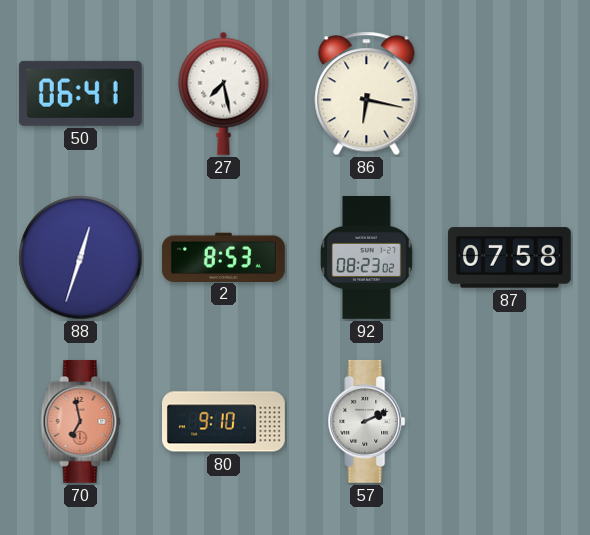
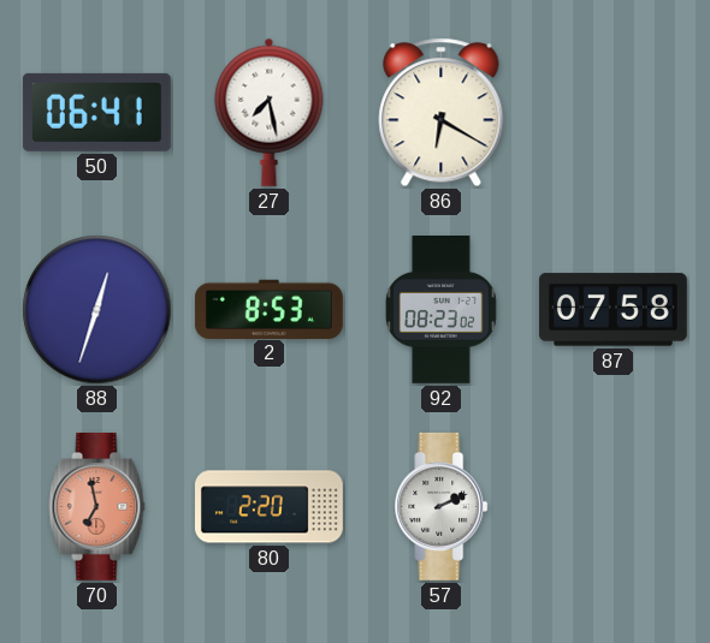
86: 6:17 -> 6:20 (442, 113)
80: 9:10 -> 2:20 (270, 507)
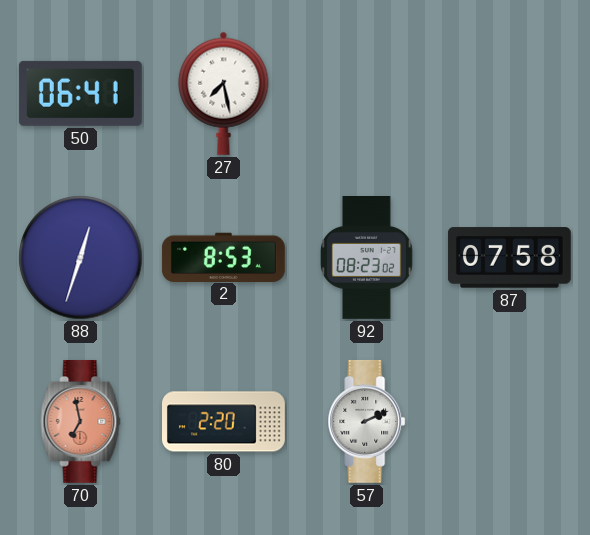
86: 6:20 -> none (442, 113)
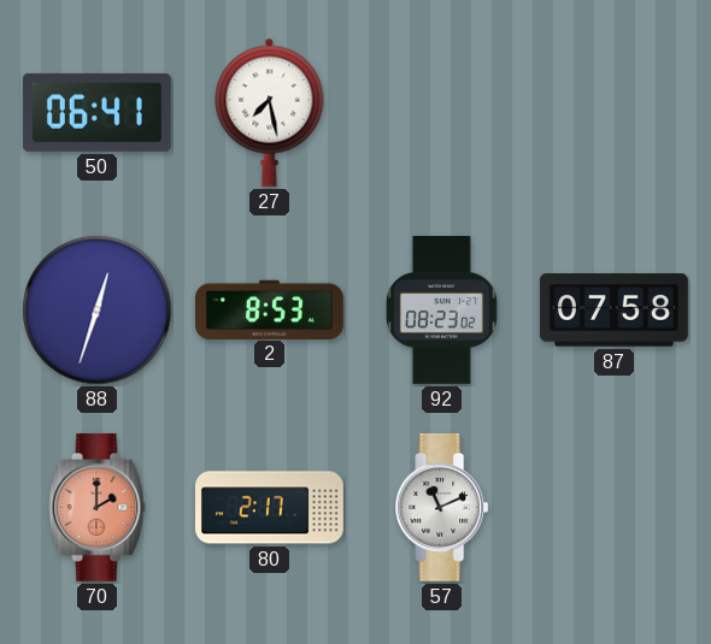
70: 6:58 -> 2:00 (98, 507)
80: 2:20 -> 2:17 (270, 508)
57: 2:11 -> 11:11 (442, 507)
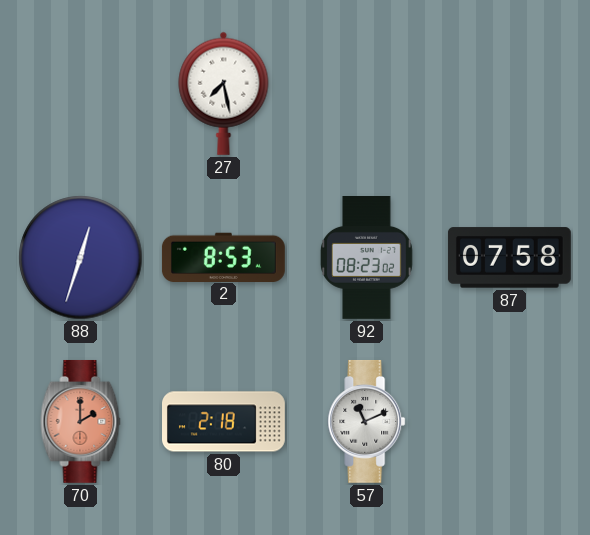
50: 06:41 -> none (96, 112)
80: 2:17 -> 2:18 (224, 422)
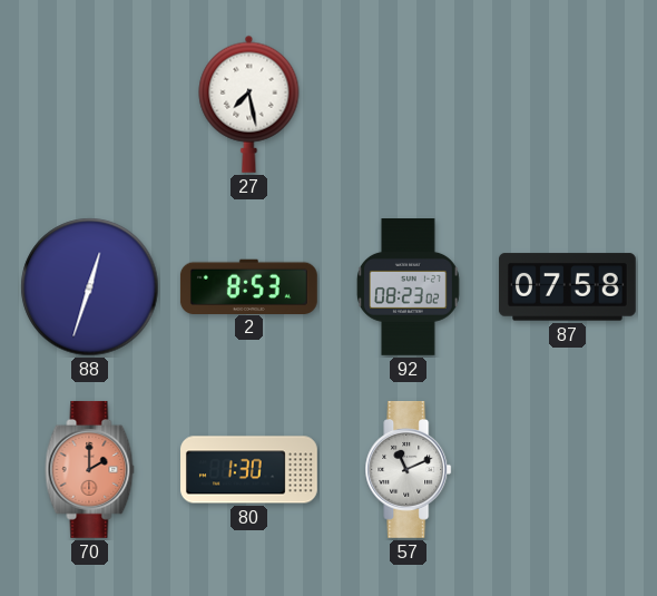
80: 2:18 -> 1:30 (249, 470)
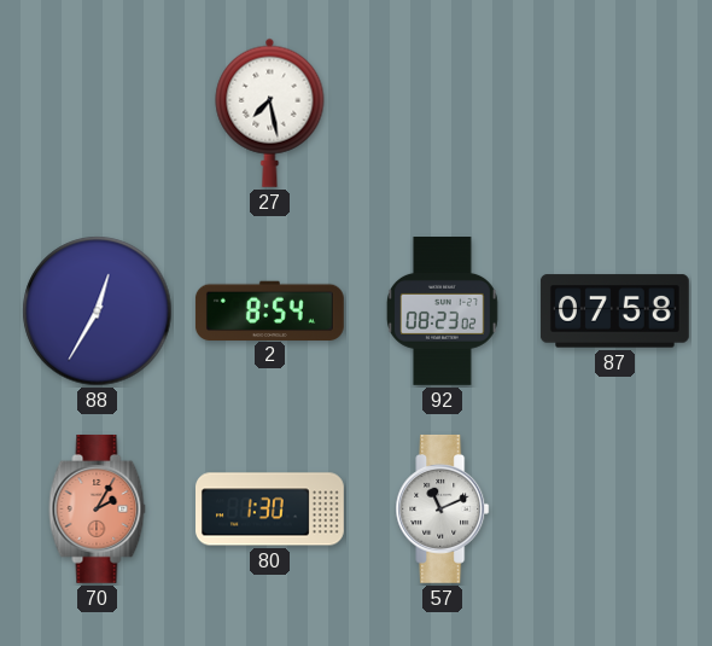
88: 12:33 -> 12:35 (98, 312)
2: 8:53 -> 8:54 (269, 310)
70: 2:00 -> 2:05 (98, 508)
